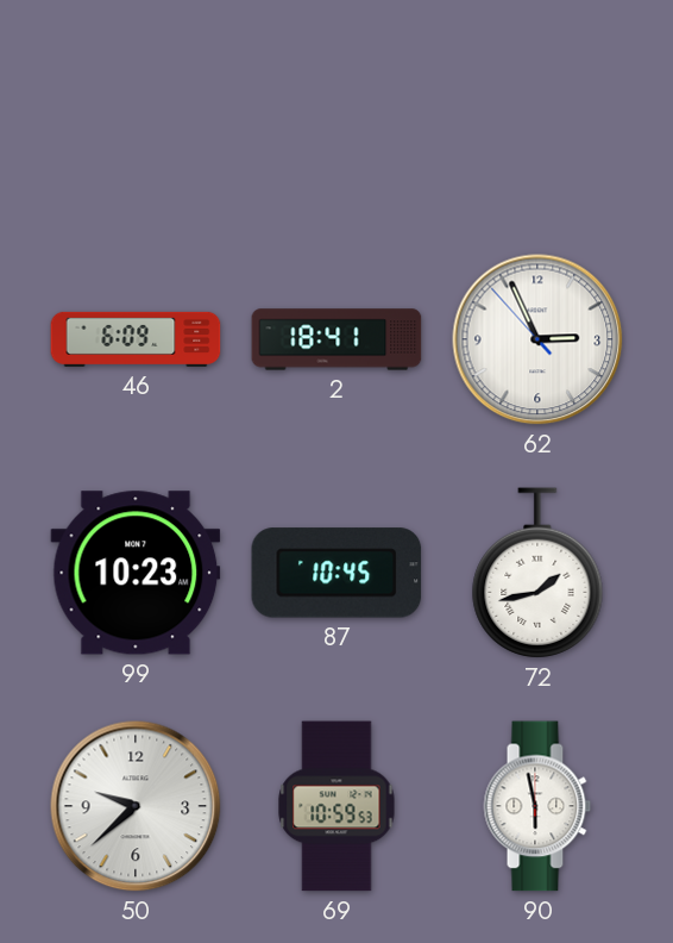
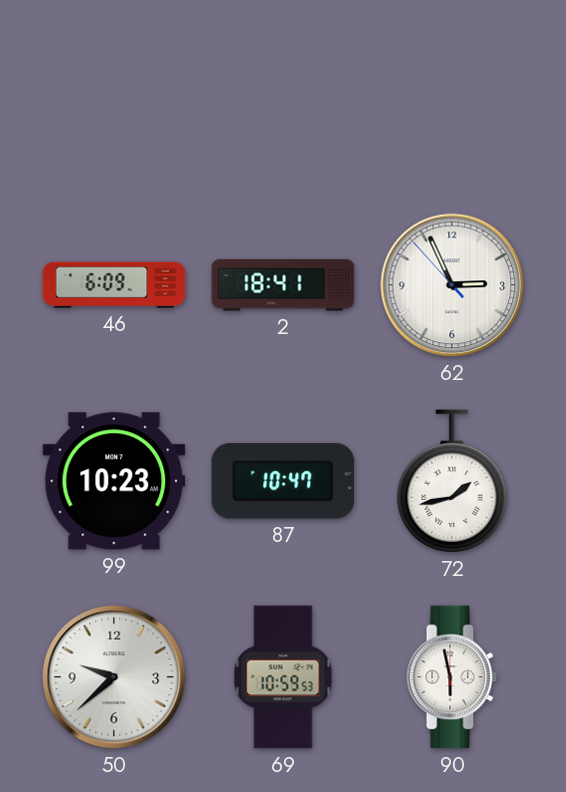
87: 10:45 -> 10:47 (283, 481)
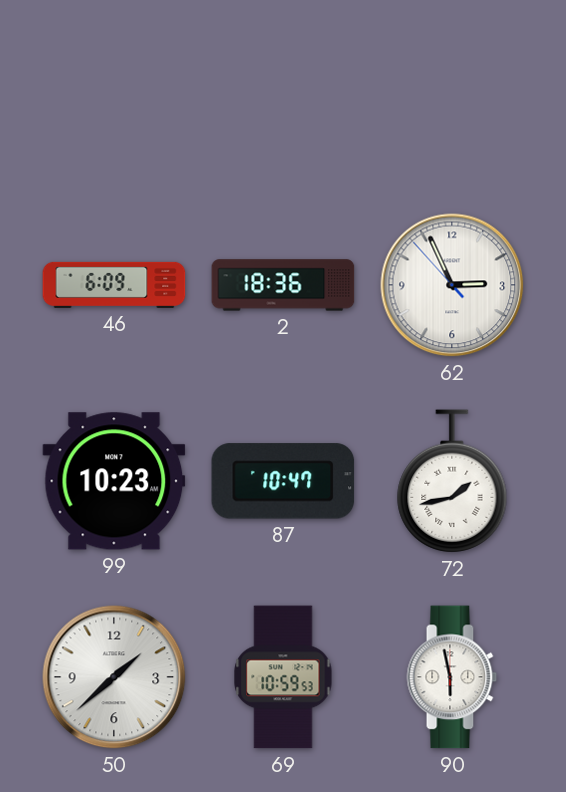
2: 18:41 -> 18:36 (283, 285)
50: 9:38 -> 1:38 (114, 677)
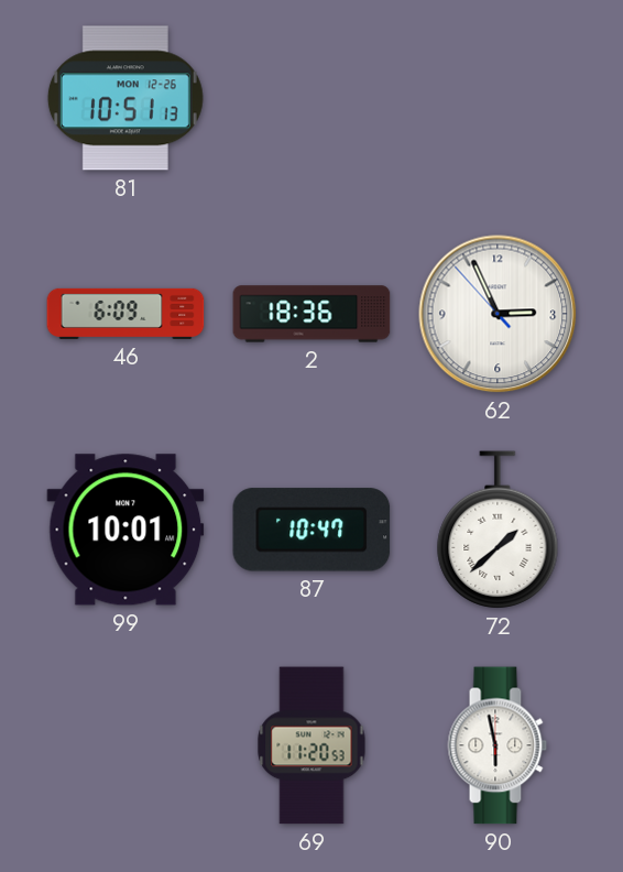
81: none -> 10:51 (125, 98)
99: 10:23 -> 10:01 (125, 530)
72: 1:43 -> 1:38 (498, 530)
50: 1:38 -> none (114, 677)
69: 10:59 -> 11:20 (311, 745)
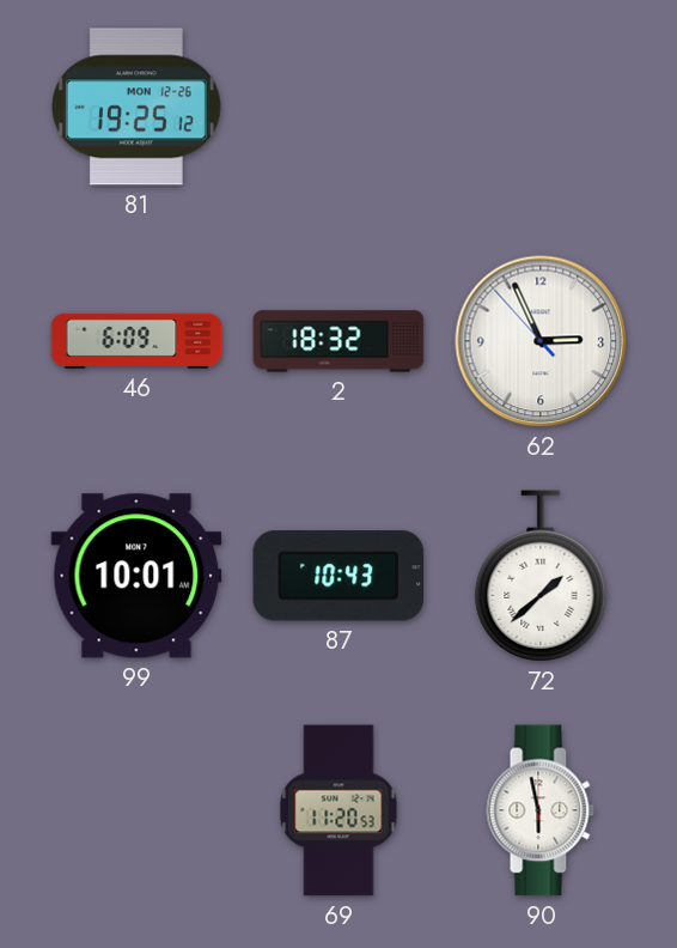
81: 10:51 -> 19:25 (136, 107)
2: 18:36 -> 18:32 (338, 341)
87: 10:47 -> 10:43 (338, 576)
